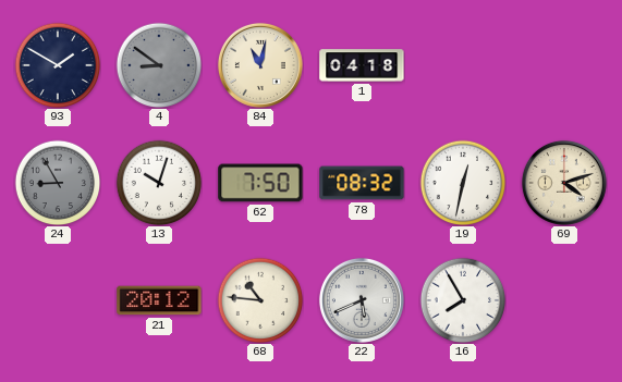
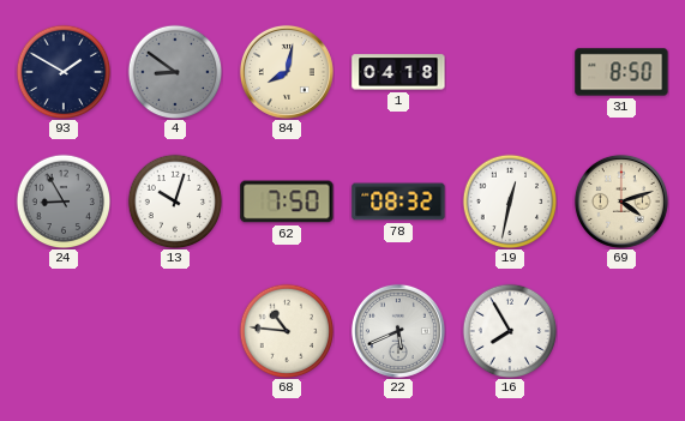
84: 11:02 -> 8:02 (287, 72)
31: none -> 8:50 (621, 72)
21: 20:12 -> none (159, 300)
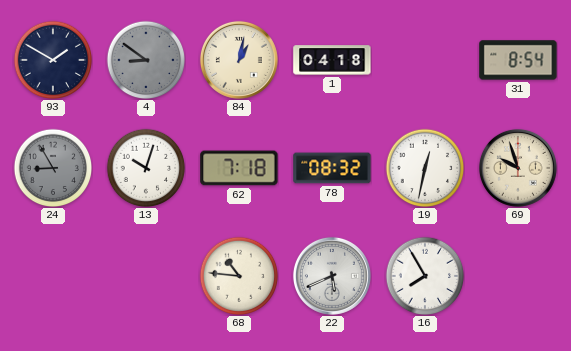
84: 8:02 -> 1:02 (239, 60)
31: 8:50 -> 8:54 (518, 60)
62: 7:50 -> 7:18 (239, 168)
69: 4:12 -> 9:57 (518, 168)
